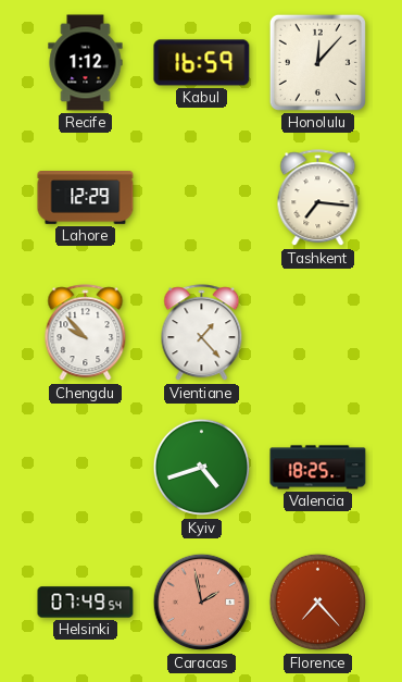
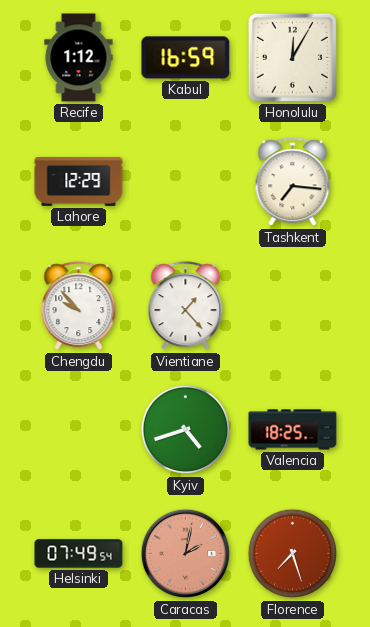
Honolulu: 12:07 -> 12:05 (292, 57)
Caracas: 1:58 -> 2:02 (186, 554)
Florence: 7:23 -> 7:27 (293, 554)
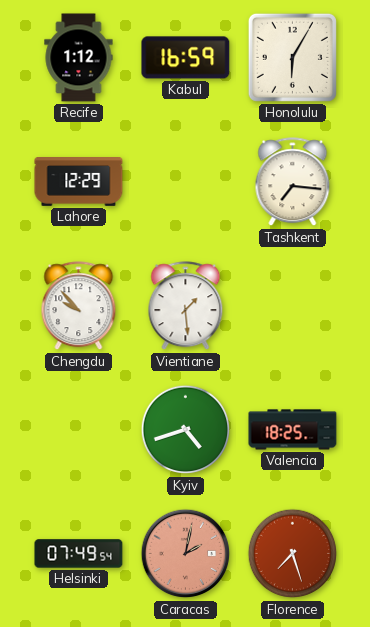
Honolulu: 12:05 -> 6:05 (292, 57)
Vientiane: 1:23 -> 1:29 (186, 306)
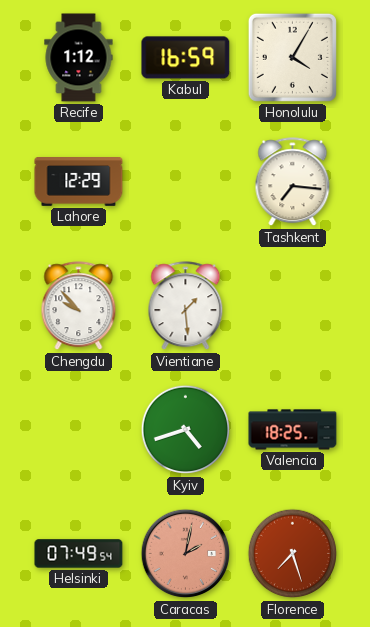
Honolulu: 6:05 -> 4:05 (292, 57)
